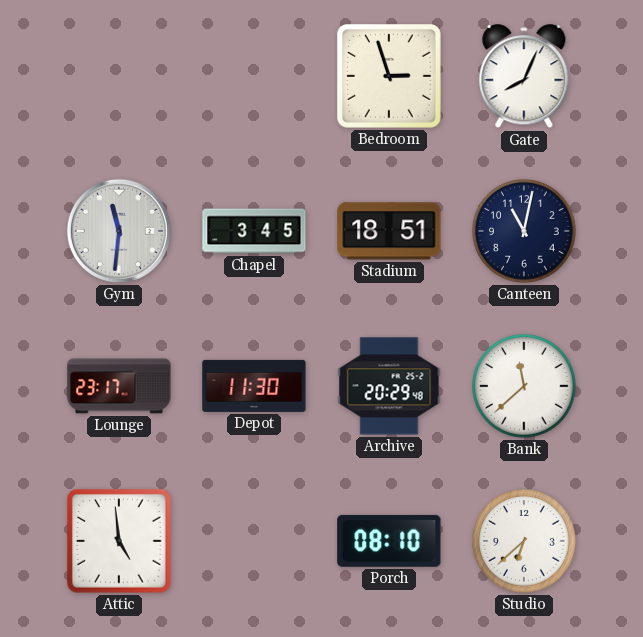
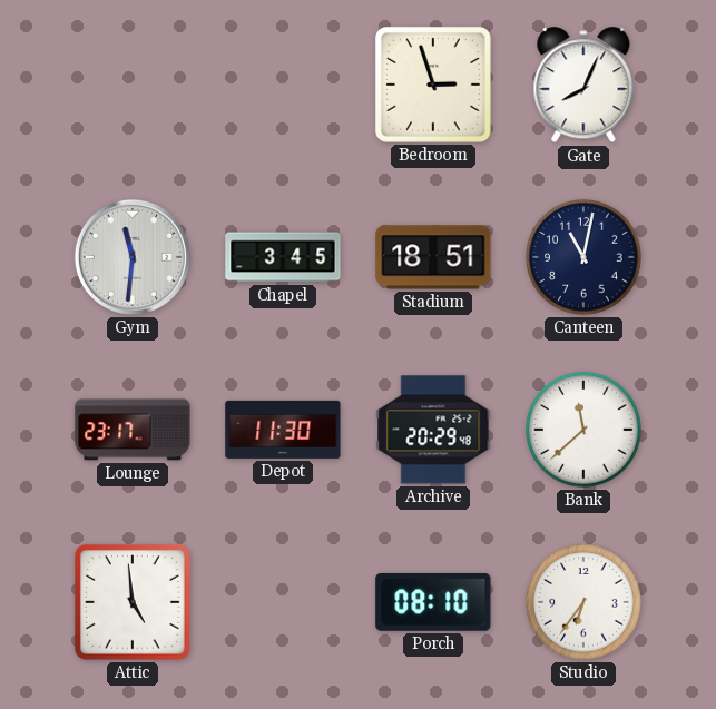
Studio: 6:38 -> 6:36 (583, 602)
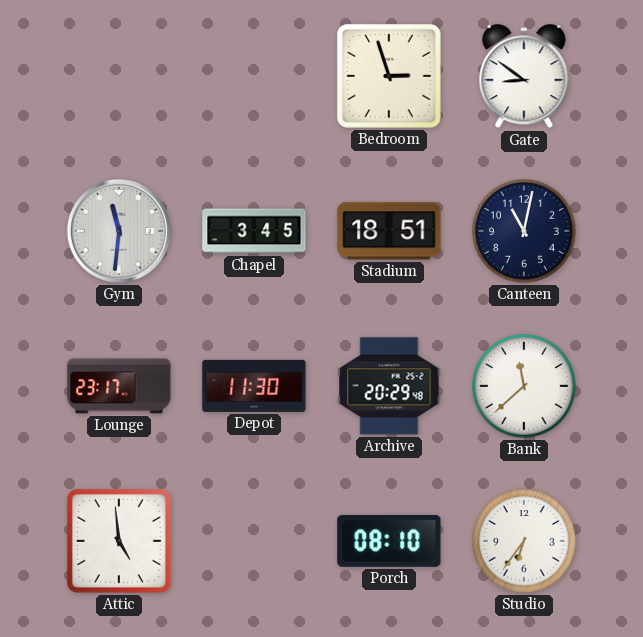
Gate: 8:04 -> 8:51 (524, 77)
